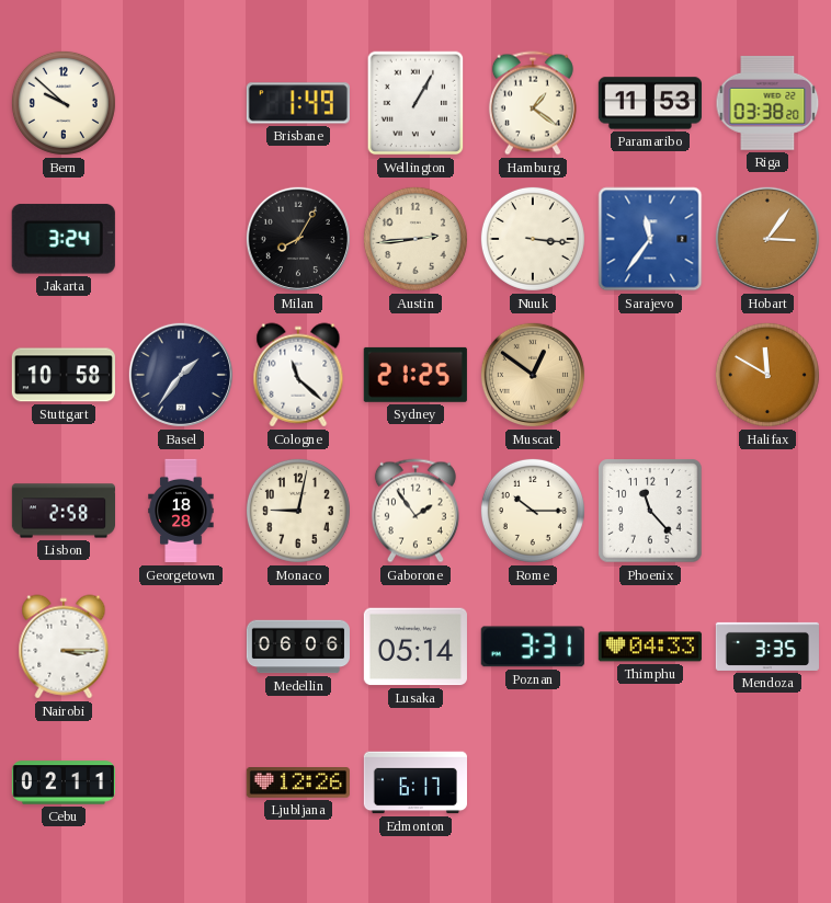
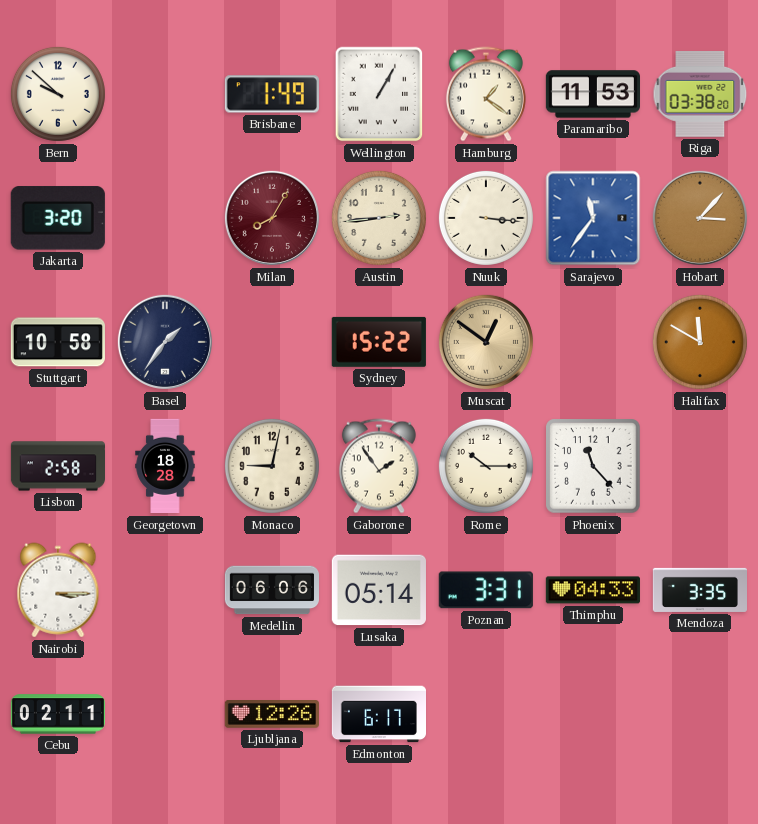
Jakarta: 3:24 -> 3:20 (58, 218)
Milan dial: black -> burgundy (272, 218)
Hobart: 3:06 -> 3:07 (700, 218)
Cologne: 11:22 -> none (298, 375)
Sydney: 21:25 -> 15:22 (379, 342)
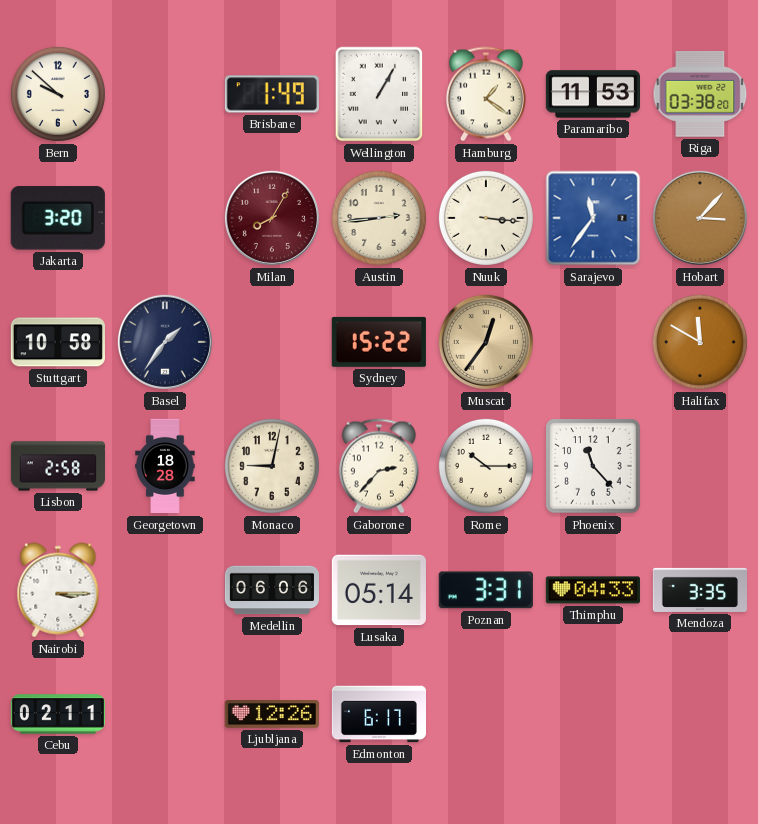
Muscat: 12:51 -> 12:36 (486, 342)
Gaborone: 1:54 -> 2:37 (379, 466)
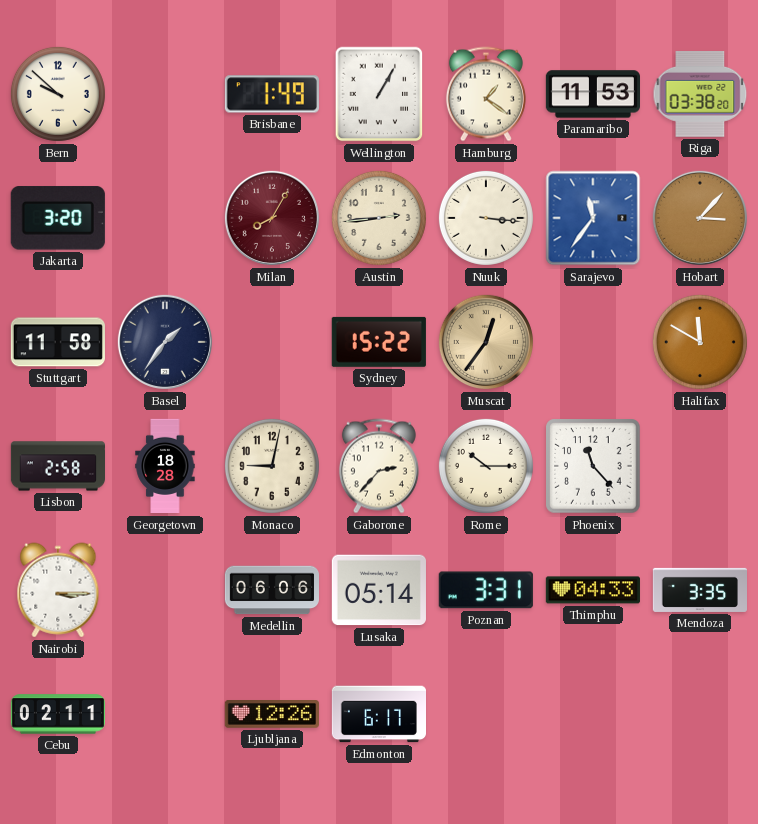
Stuttgart: 10:58 -> 11:58 (58, 342)
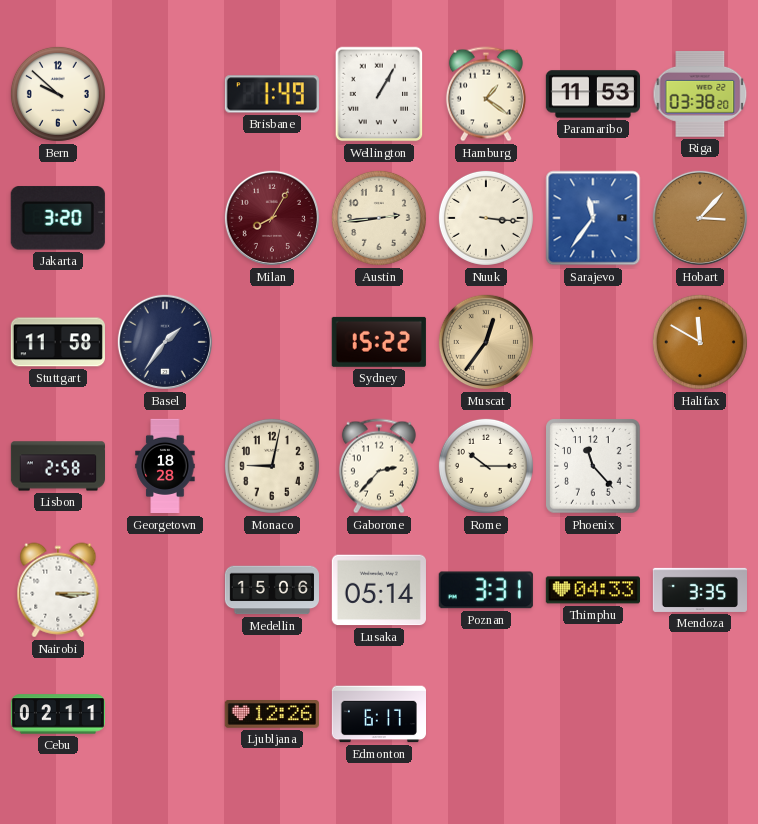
Medellin: 06:06 -> 15:06 (271, 590)
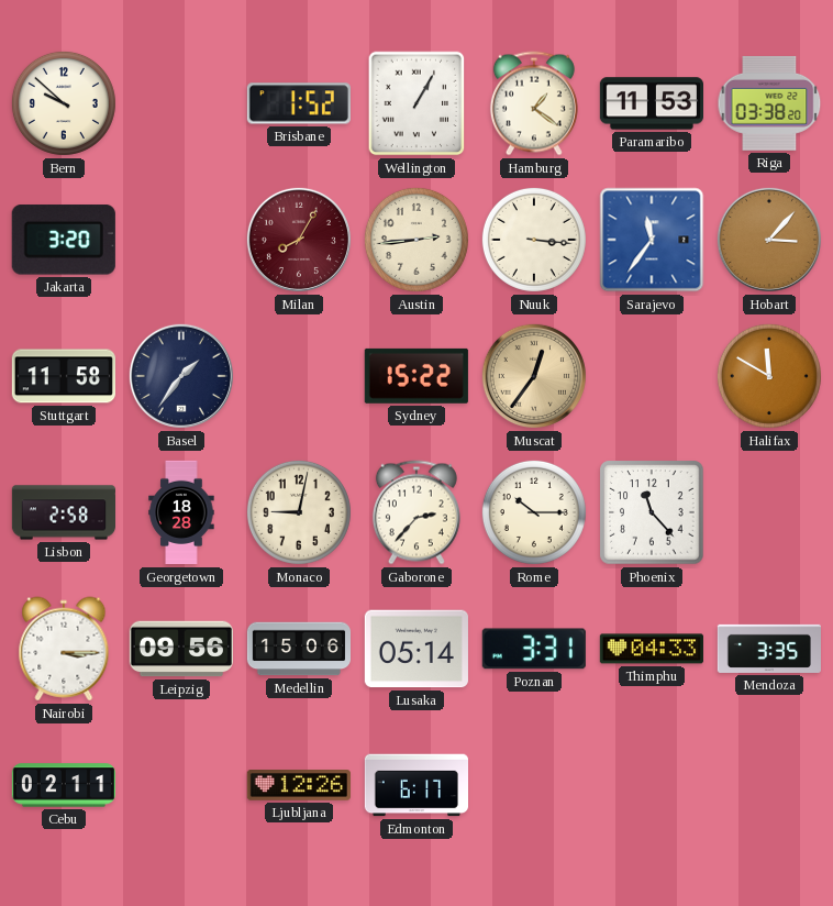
Brisbane: 1:49 -> 1:52 (299, 103)
Leipzig: none -> 09:56 (180, 649)
